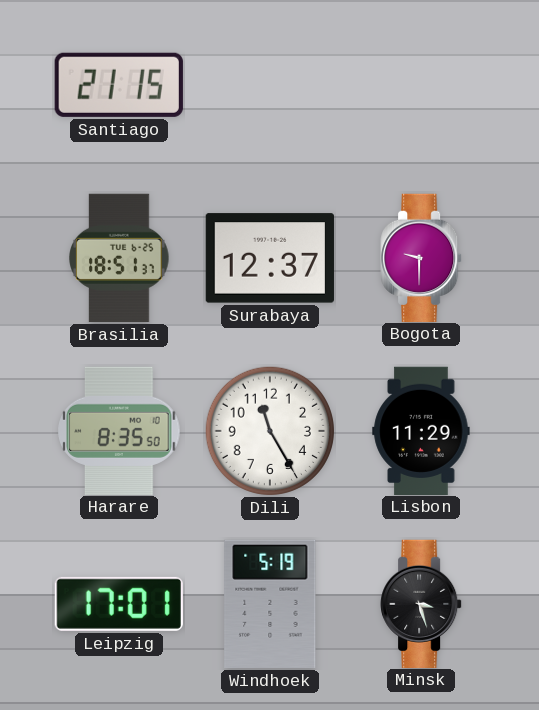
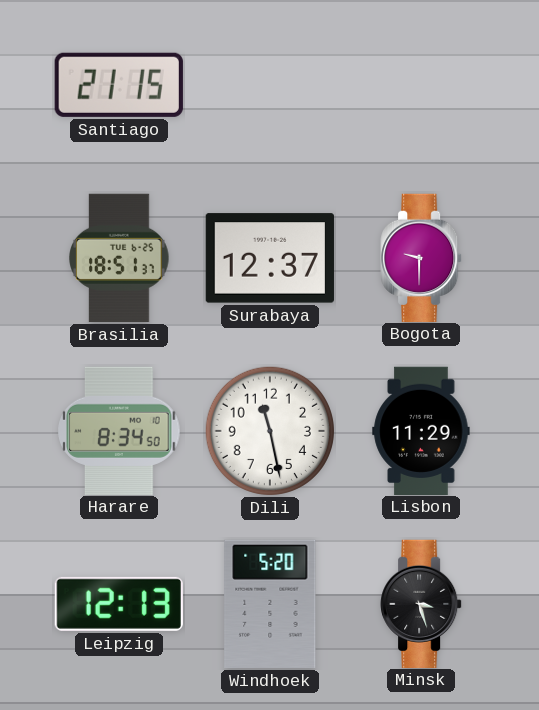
Harare: 8:35 -> 8:34 (119, 430)
Dili: 11:25 -> 11:28 (270, 431)
Leipzig: 17:01 -> 12:13 (119, 604)
Windhoek: 5:19 -> 5:20 (270, 604)
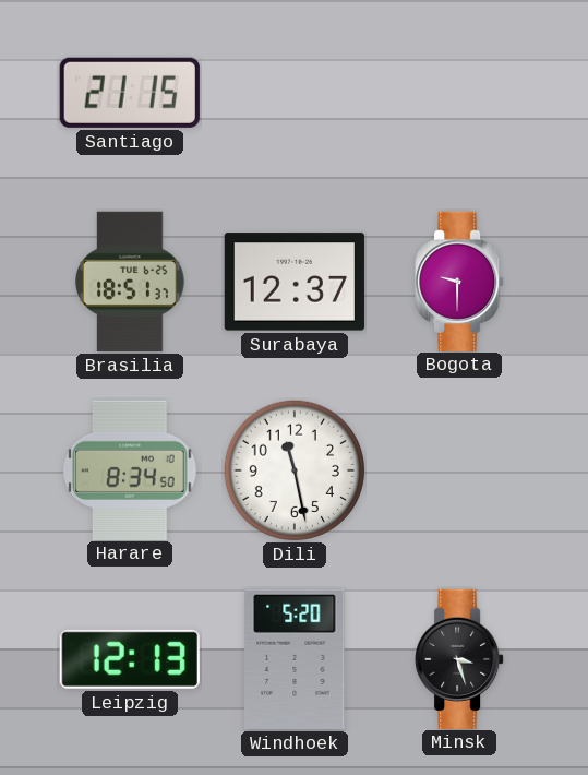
Lisbon: 11:29 -> none (421, 430)
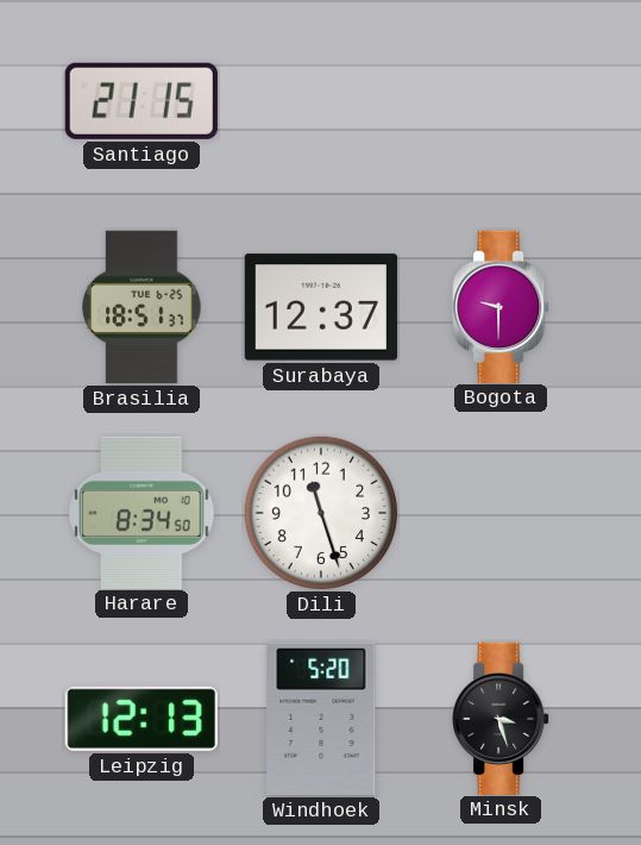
Dili: 11:28 -> 11:27 (321, 513)
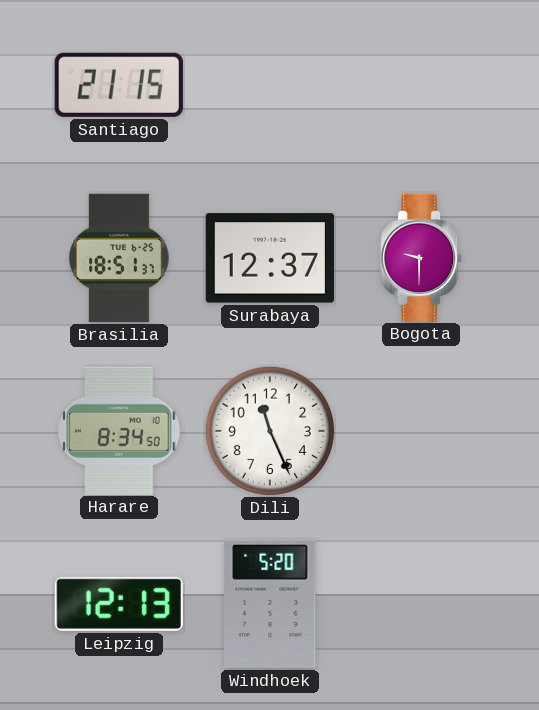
Dili: 11:27 -> 11:26 (270, 431)
Minsk: 3:27 -> none (501, 718)
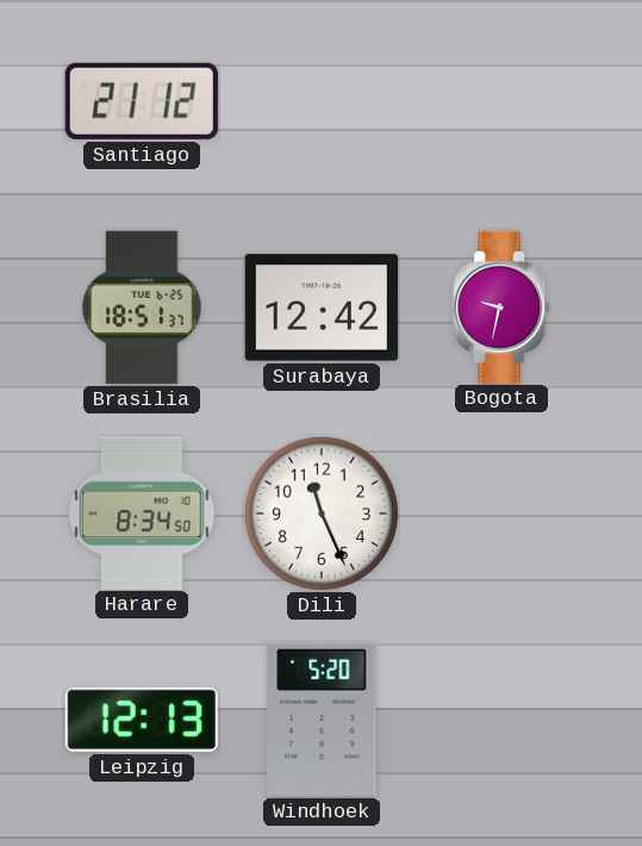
Santiago: 21:15 -> 21:12 (142, 101)
Surabaya: 12:37 -> 12:42 (322, 307)
Bogota: 9:30 -> 9:32 (501, 306)
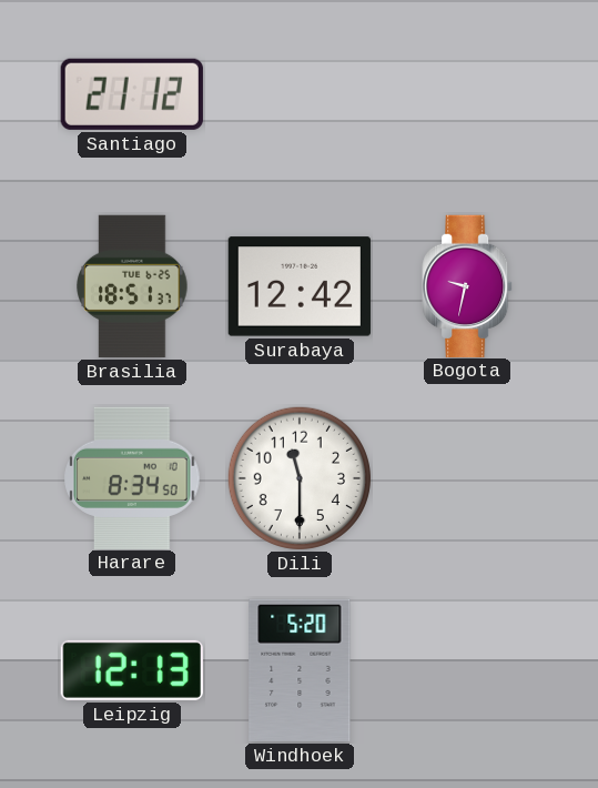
Dili: 11:26 -> 11:30 (300, 478)
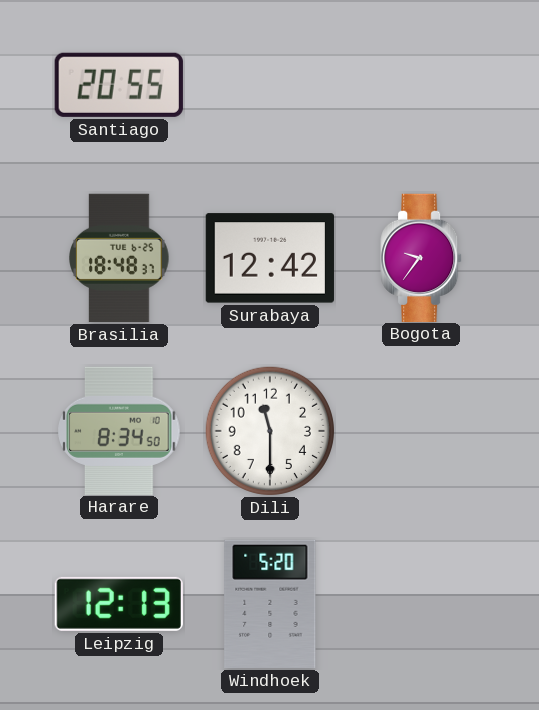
Santiago: 21:12 -> 20:55 (119, 85)
Brasilia: 18:51 -> 18:48 (119, 258)
Bogota: 9:32 -> 9:36 (421, 257)
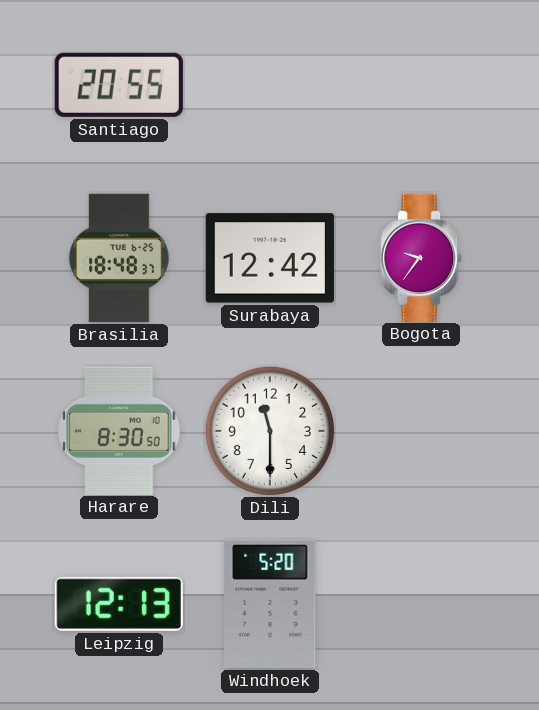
Harare: 8:34 -> 8:30 (119, 430)
